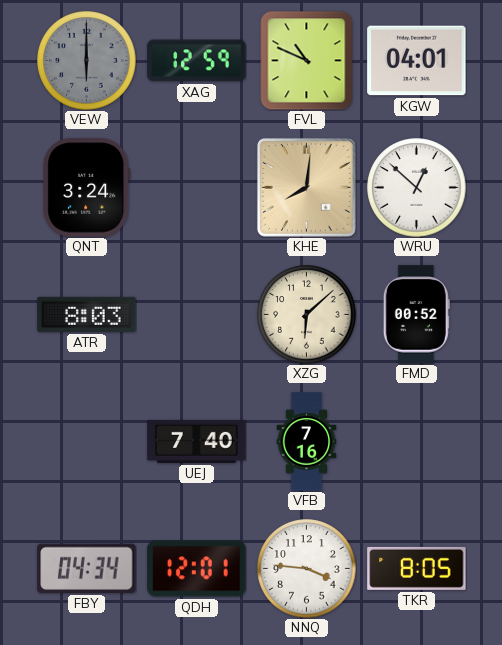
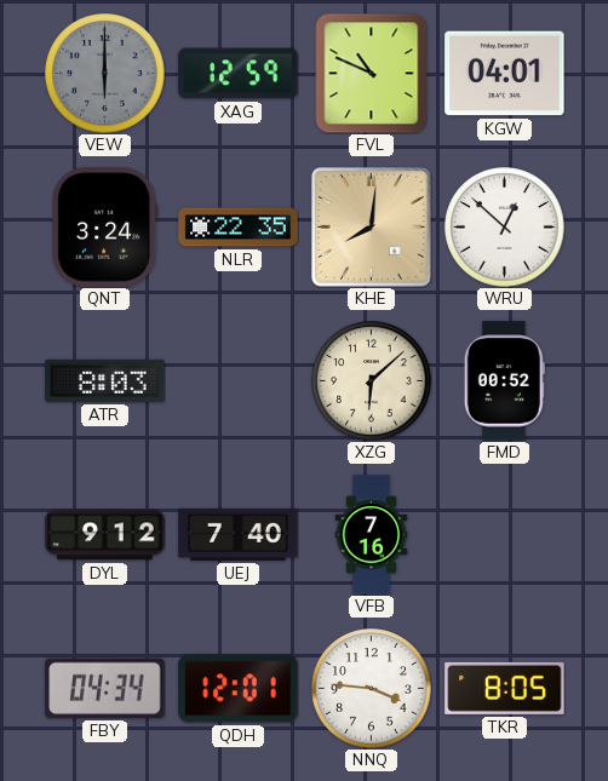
NLR: none -> 22:35 (239, 228)
DYL: none -> 9:12 (105, 535)
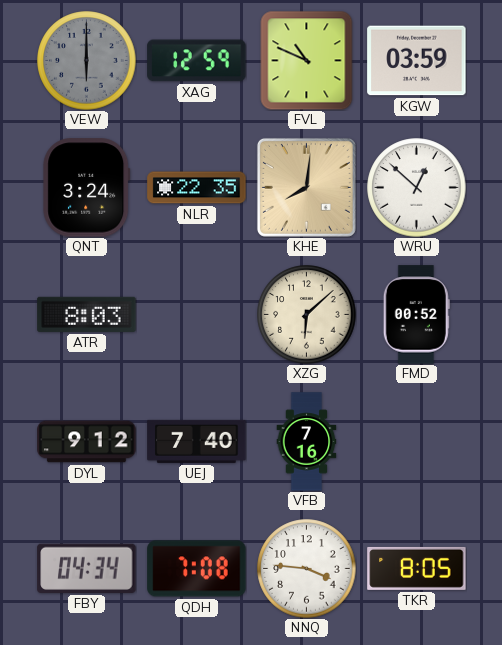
KGW: 04:01 -> 03:59 (417, 61)
QDH: 12:01 -> 7:08 (197, 569)
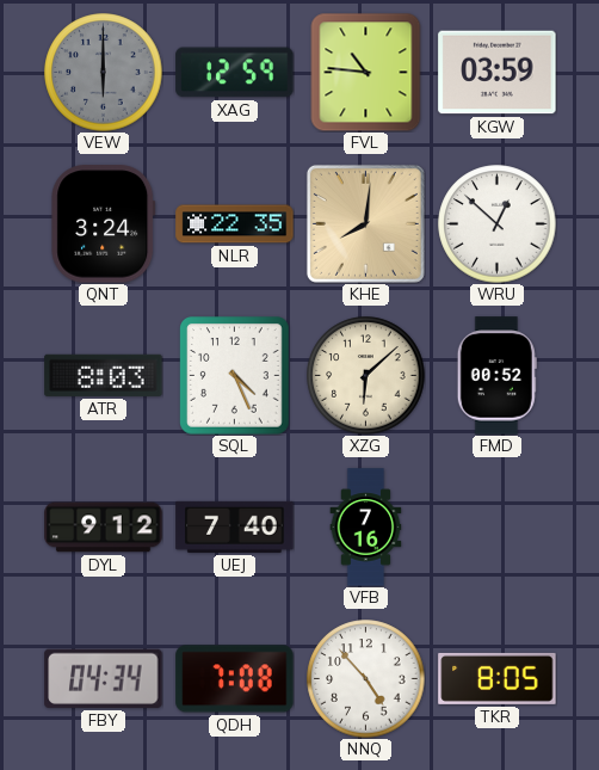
FVL: 10:49 -> 10:46 (366, 72)
SQL: none -> 4:26 (235, 376)
NNQ: 3:46 -> 4:53 (366, 679)
